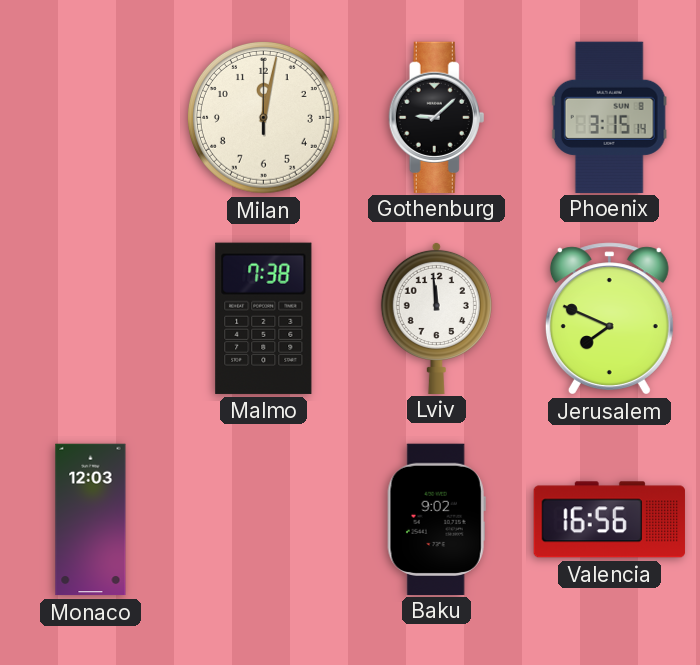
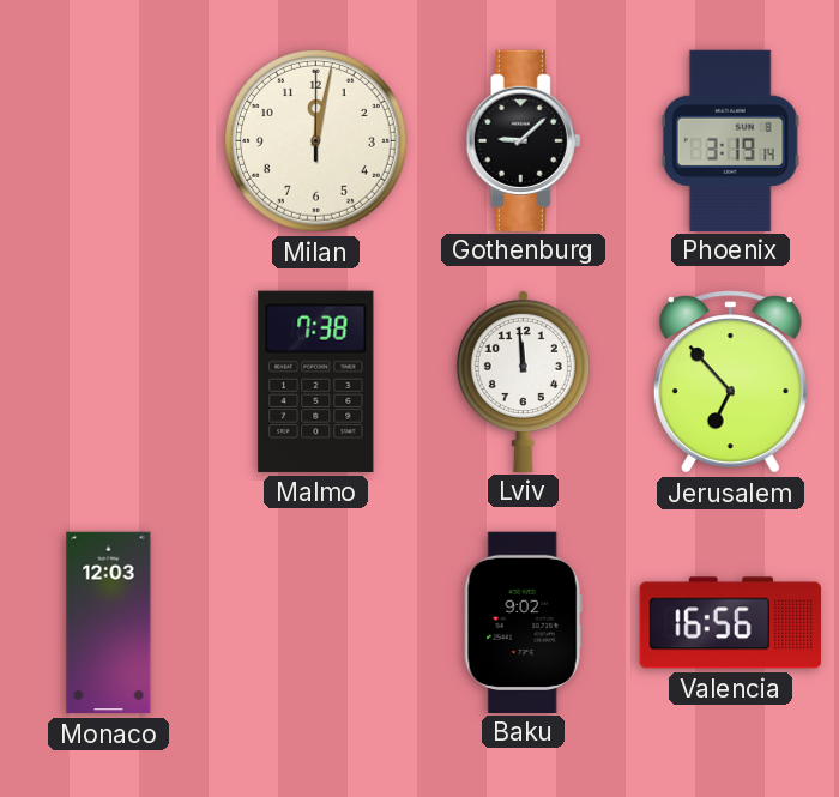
Phoenix: 3:15 -> 3:19 (730, 140)
Jerusalem: 7:49 -> 6:53 (730, 382)
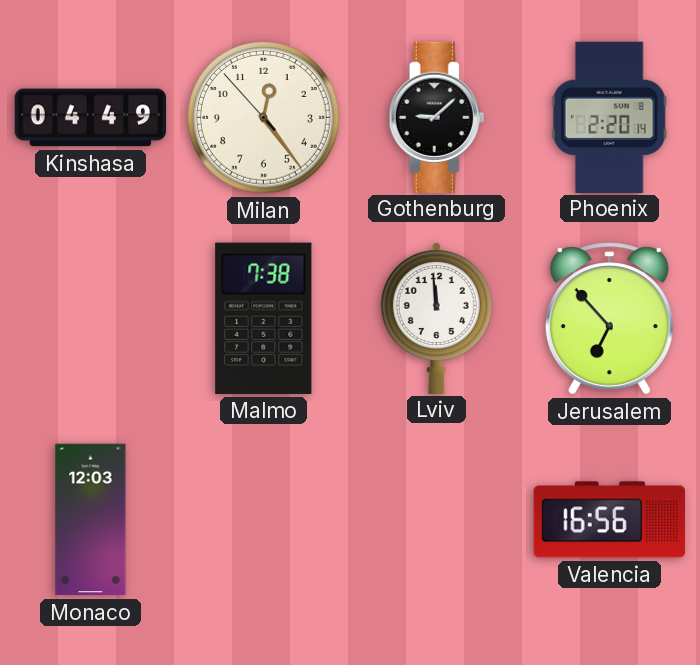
Kinshasa: none -> 04:49 (91, 118)
Milan: 12:02 -> 12:23 (263, 117)
Phoenix: 3:19 -> 2:20 (609, 117)
Baku: 9:02 -> none (523, 622)
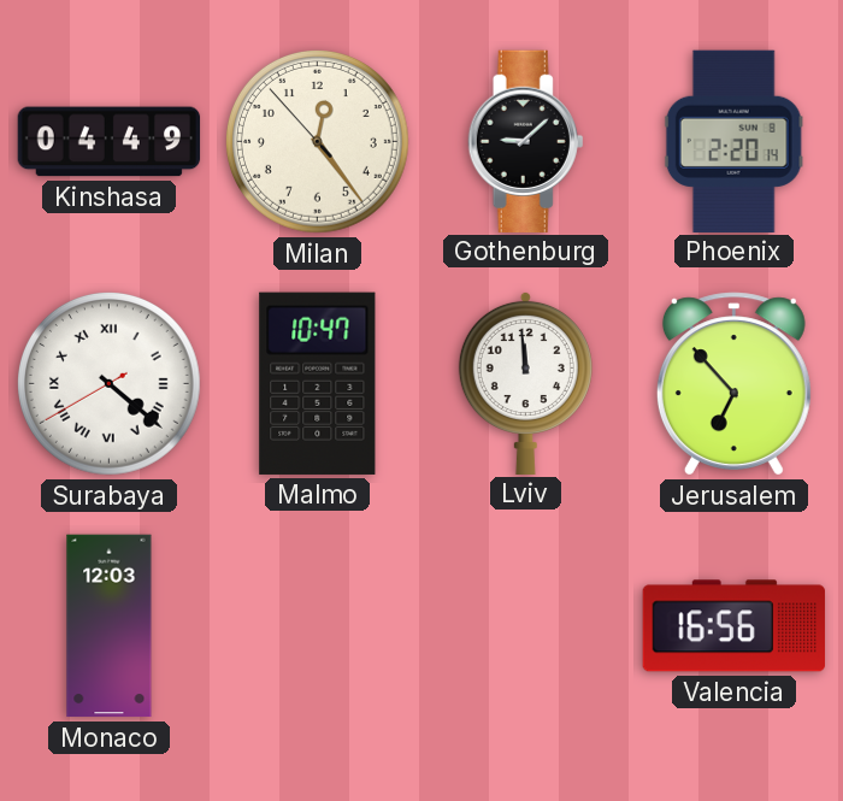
Surabaya: none -> 4:21 (108, 383)
Malmo: 7:38 -> 10:47 (318, 383)
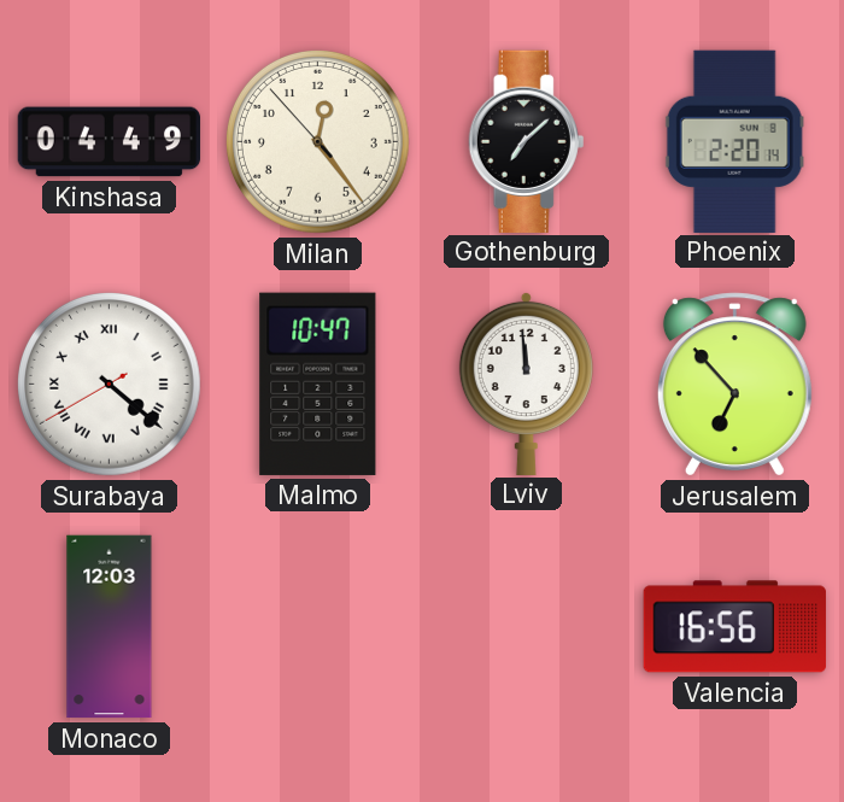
Gothenburg: 9:08 -> 7:08 (527, 141)
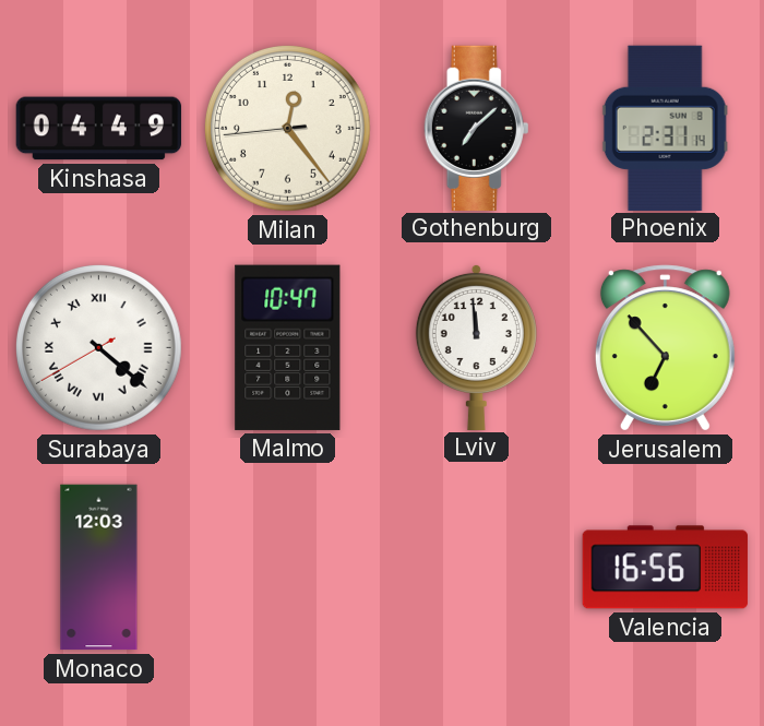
Milan: 12:23:53 -> 12:23:44 (287, 128)
Phoenix: 2:20 -> 2:31 (665, 128)
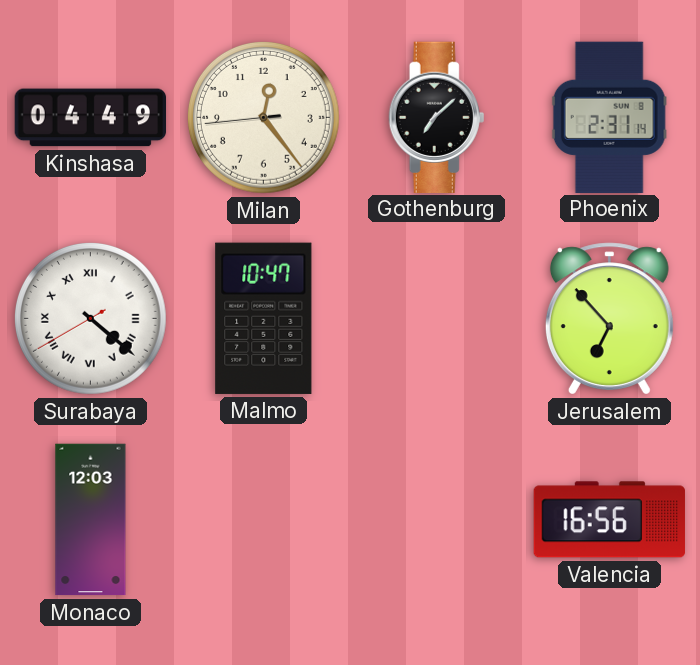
Lviv: 11:59 -> none (476, 346)
